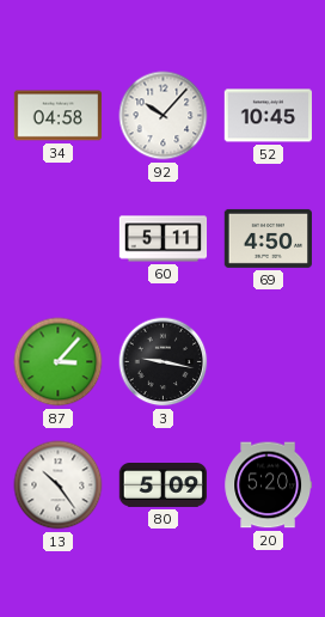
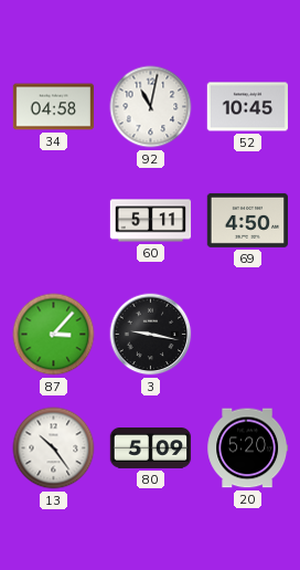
92: 10:07 -> 11:02 (151, 107)
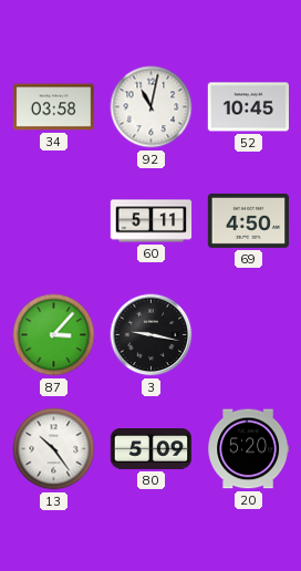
34: 04:58 -> 03:58 (54, 107)
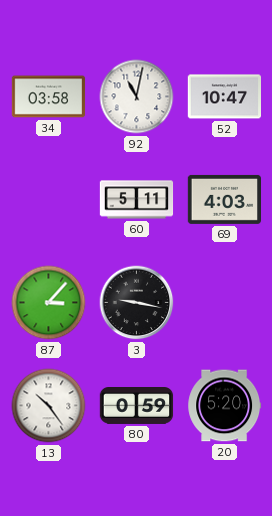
52: 10:45 -> 10:47 (224, 97)
69: 4:50 -> 4:03 (225, 199)
80: 5:09 -> 0:59 (137, 406)
